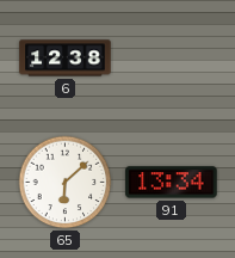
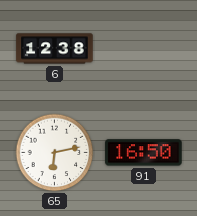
65: 6:08 -> 6:13 (55, 153)
91: 13:34 -> 16:50 (144, 153)
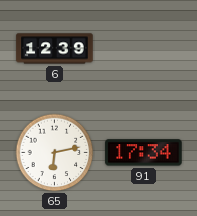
6: 12:38 -> 12:39 (55, 49)
91: 16:50 -> 17:34 (144, 153)
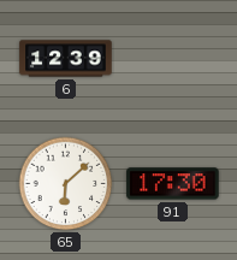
65: 6:13 -> 6:08 (66, 184)
91: 17:34 -> 17:30 (173, 184)
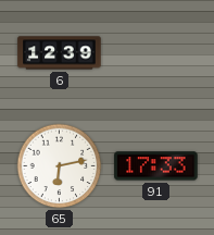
65: 6:08 -> 6:13 (60, 166)
91: 17:30 -> 17:33 (156, 166)
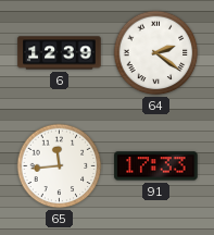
64: none -> 2:21 (156, 53)
65: 6:13 -> 11:44 (60, 166)
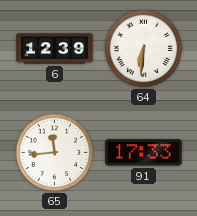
64: 2:21 -> 6:31 (144, 49)
